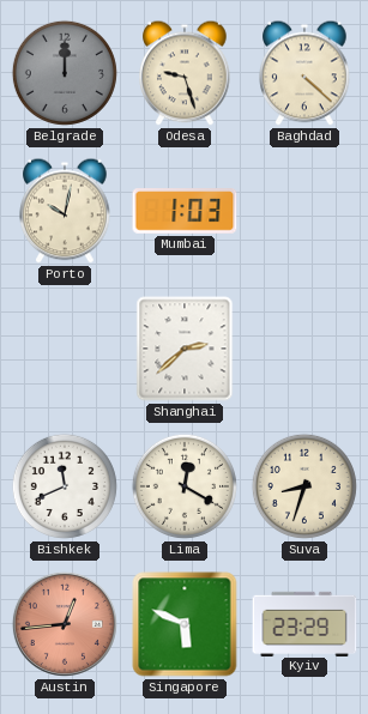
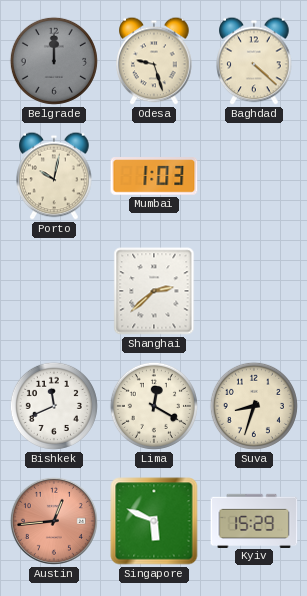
Kyiv: 23:29 -> 15:29 (254, 520)
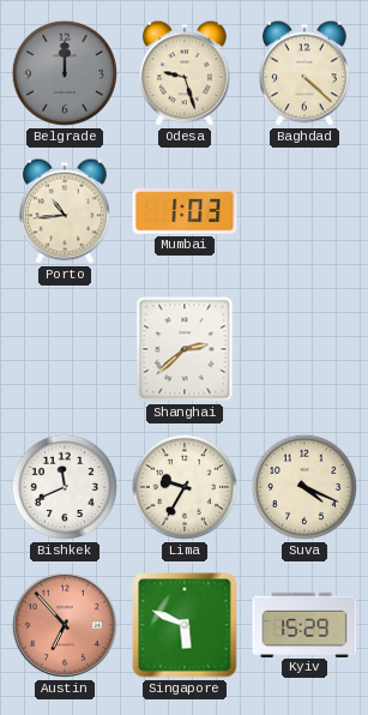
Porto: 10:02 -> 10:44 (65, 211)
Lima: 12:20 -> 9:35 (185, 487)
Suva: 8:33 -> 4:19 (304, 487)
Austin: 12:44 -> 6:53 (65, 625)
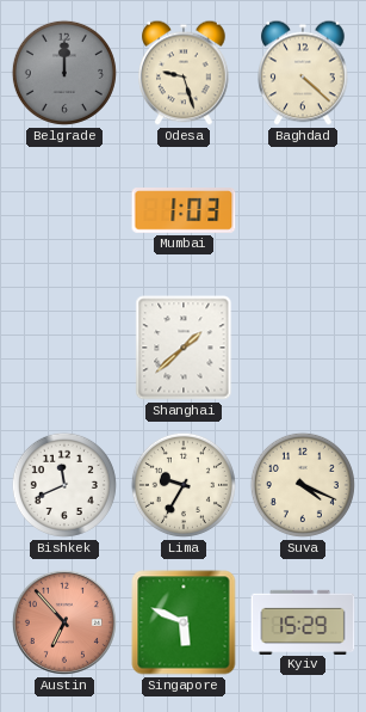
Porto: 10:44 -> none (65, 211)
Shanghai: 2:38 -> 1:38 (184, 348)
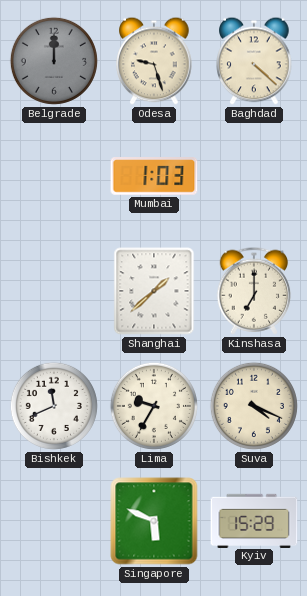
Kinshasa: none -> 7:00 (254, 291)
Austin: 6:53 -> none (64, 622)
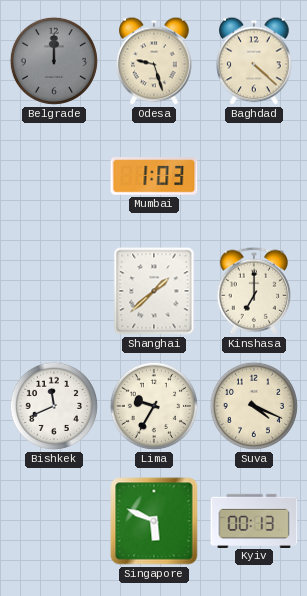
Kyiv: 15:29 -> 00:13 (254, 520)
